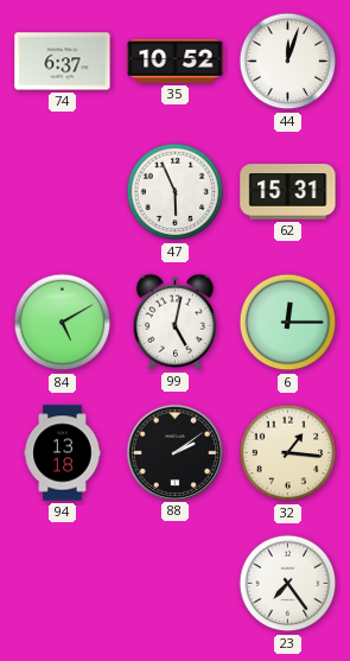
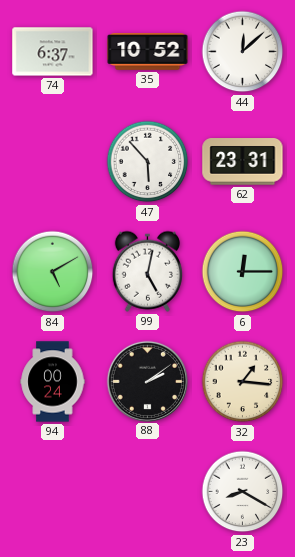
44: 12:03 -> 12:08 (243, 52)
47: 5:56 -> 5:53 (148, 162)
62: 15:31 -> 23:31 (243, 162)
94: 13:18 -> 00:24 (53, 382)
23: 7:24 -> 8:20 (243, 492)
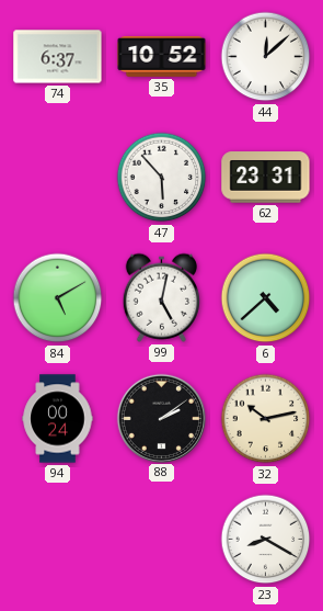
6: 12:15 -> 4:38 (266, 298)
32: 1:16 -> 10:13 (266, 419)
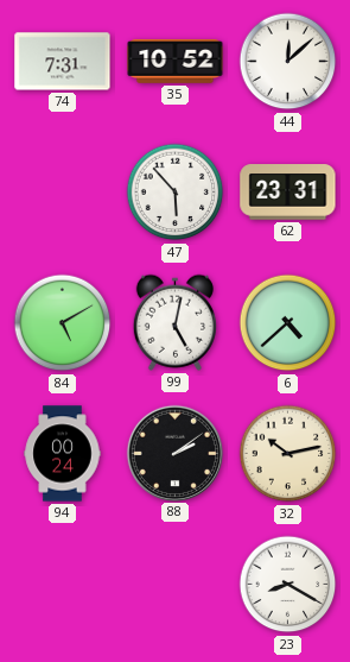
74: 6:37 -> 7:31 (63, 62)
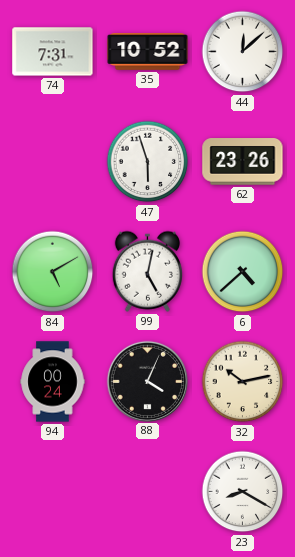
47: 5:53 -> 5:57 (148, 162)
62: 23:31 -> 23:26 (243, 162)
88: 2:09 -> 4:04 (147, 381)
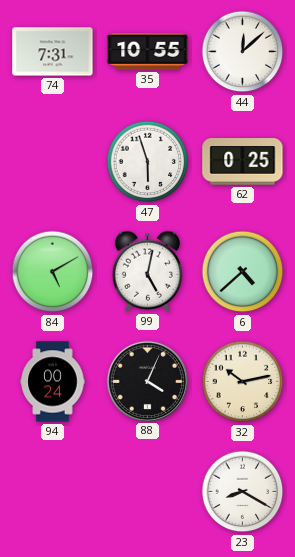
35: 10:52 -> 10:55 (148, 52)
62: 23:26 -> 0:25 (243, 162)
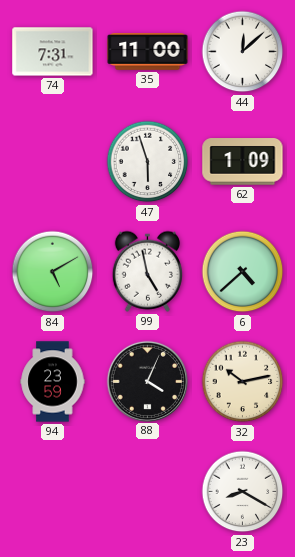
35: 10:55 -> 11:00 (148, 52)
62: 0:25 -> 1:09 (243, 162)
99: 5:02 -> 4:58 (147, 271)
94: 00:24 -> 23:59 (53, 382)
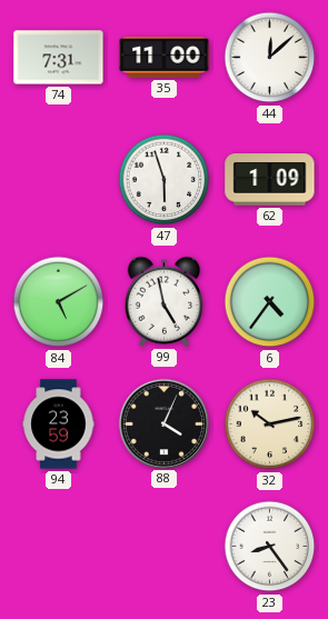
6: 4:38 -> 4:36 (270, 302)
23: 8:20 -> 8:24 (270, 547)
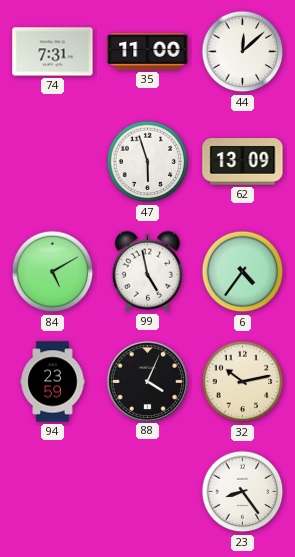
62: 1:09 -> 13:09 (243, 162)
